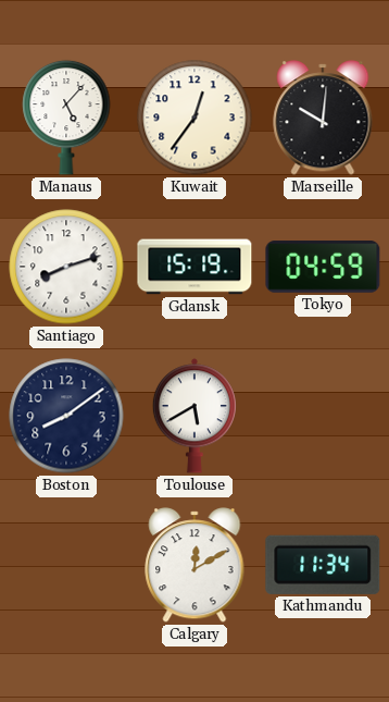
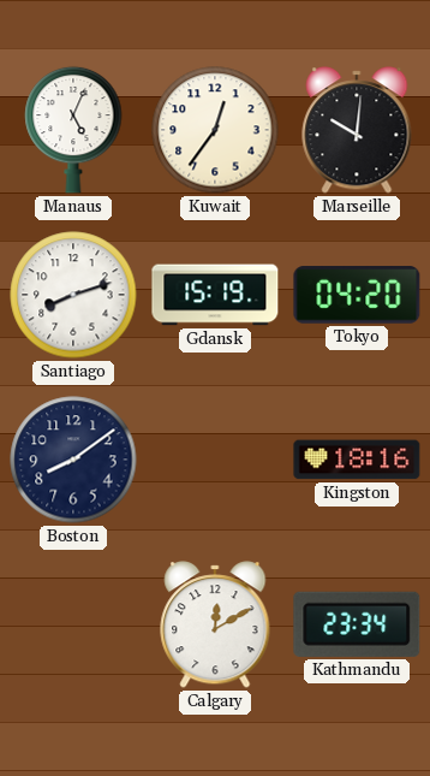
Manaus: 5:07 -> 5:04 (73, 130)
Tokyo: 04:59 -> 04:20 (357, 295)
Toulouse: 5:40 -> none (195, 416)
Kingston: none -> 18:16 (357, 460)
Kathmandu: 11:34 -> 23:34 (357, 624)
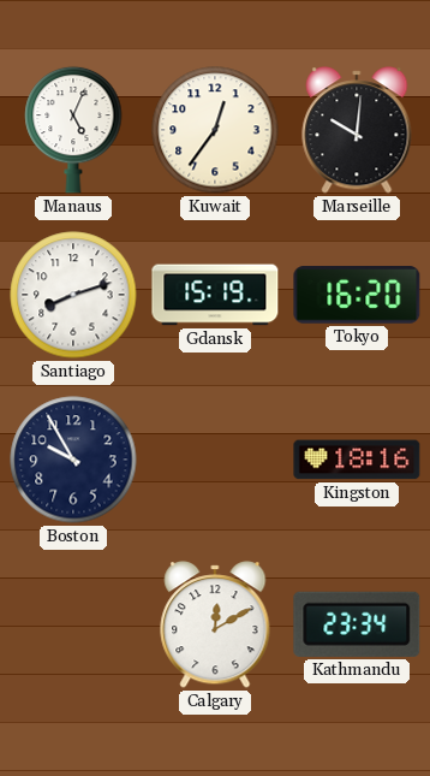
Tokyo: 04:20 -> 16:20 (357, 295)
Boston: 8:09 -> 9:55 (73, 460)
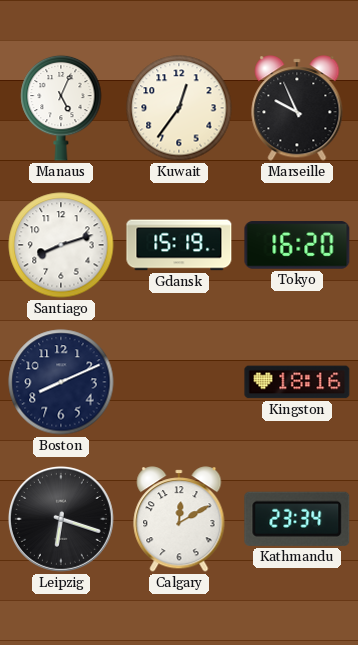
Marseille: 10:01 -> 9:56 (297, 108)
Boston: 9:55 -> 8:11 (61, 382)
Leipzig: none -> 6:18 (61, 519)
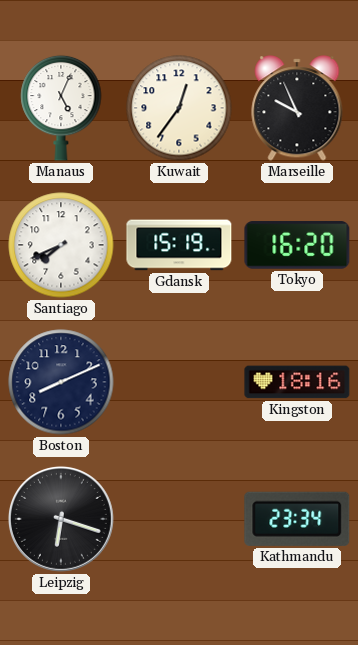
Santiago: 8:12 -> 7:41 (61, 245)
Calgary: 12:10 -> none (179, 519)
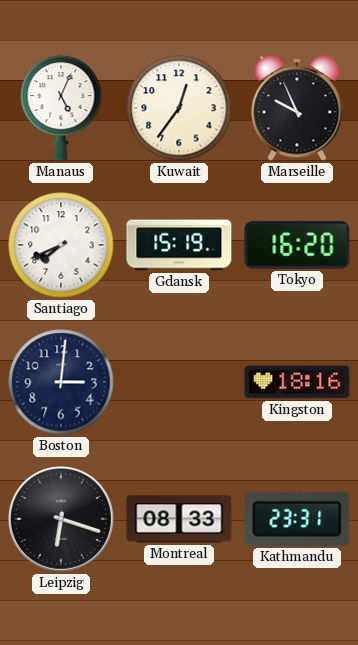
Boston: 8:11 -> 3:01 (61, 382)
Montreal: none -> 08:33 (179, 519)
Kathmandu: 23:34 -> 23:31 (297, 519)
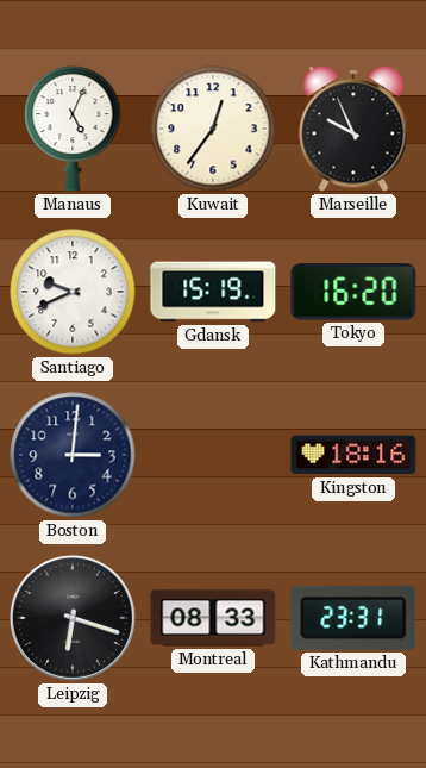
Santiago: 7:41 -> 9:41 (73, 292)
